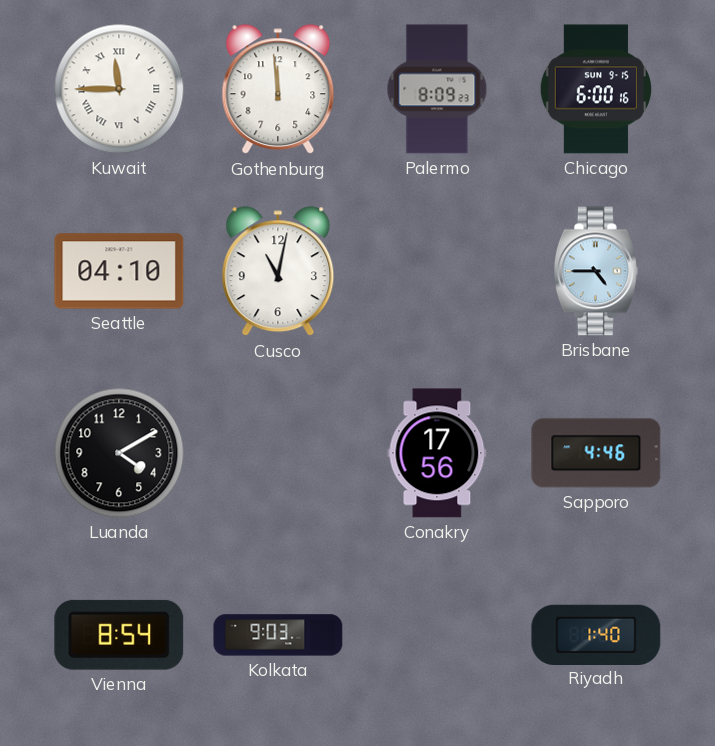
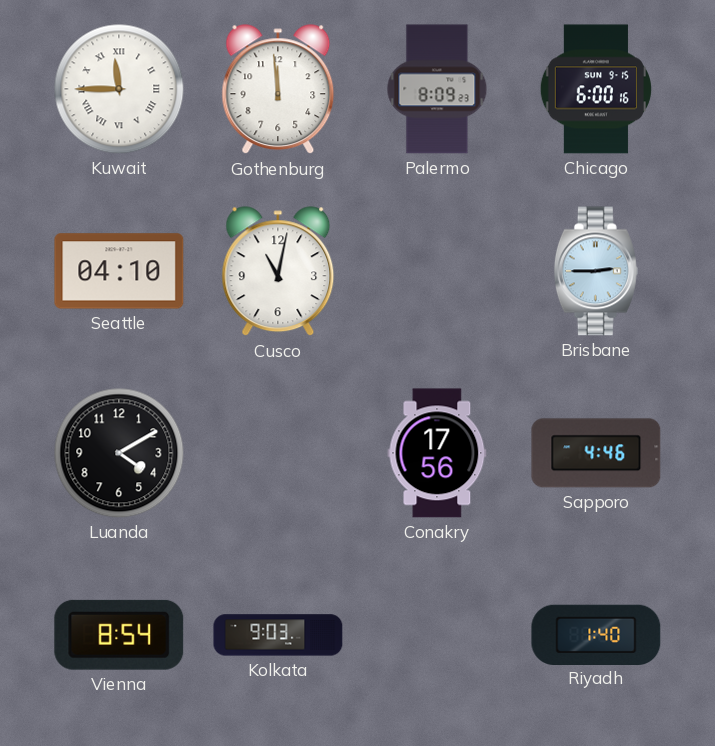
Brisbane: 4:45 -> 2:45 (596, 271)
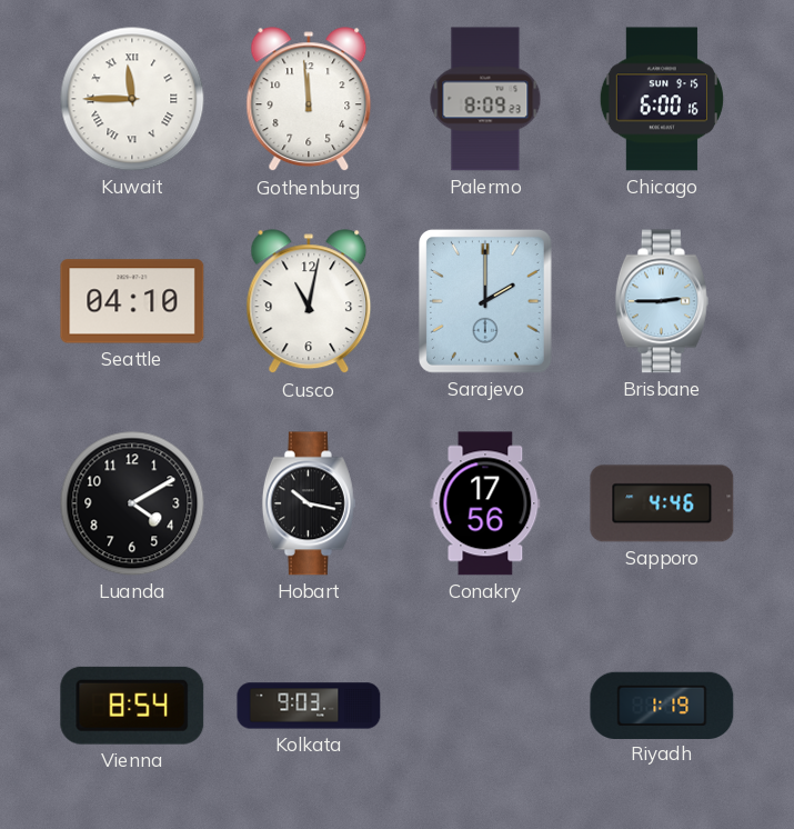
Sarajevo: none -> 2:00 (485, 301)
Hobart: none -> 10:17 (309, 503)
Riyadh: 1:40 -> 1:19 (662, 705)
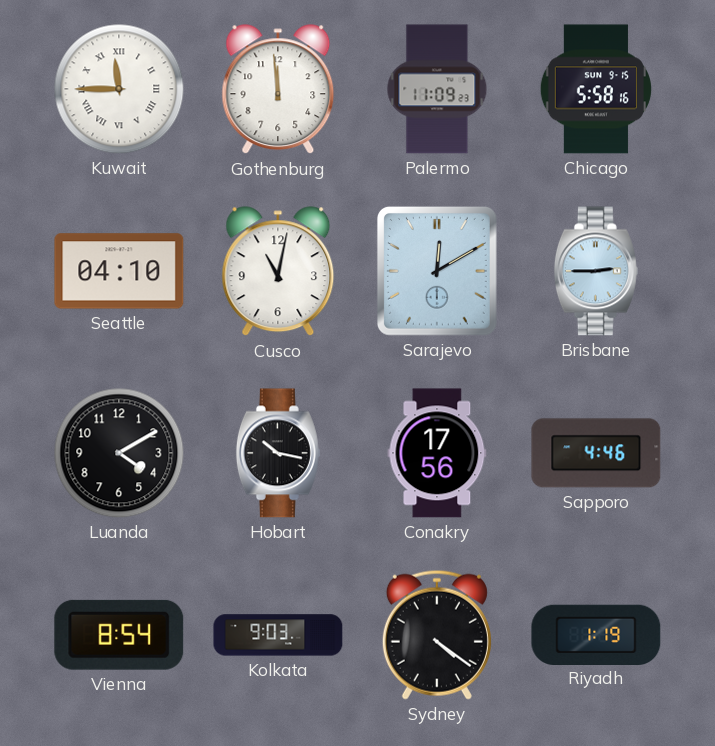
Palermo: 8:09 -> 11:09 (437, 89)
Chicago: 6:00 -> 5:58 (595, 89)
Sarajevo: 2:00 -> 12:10 (437, 271)
Sydney: none -> 4:21 (437, 635)
